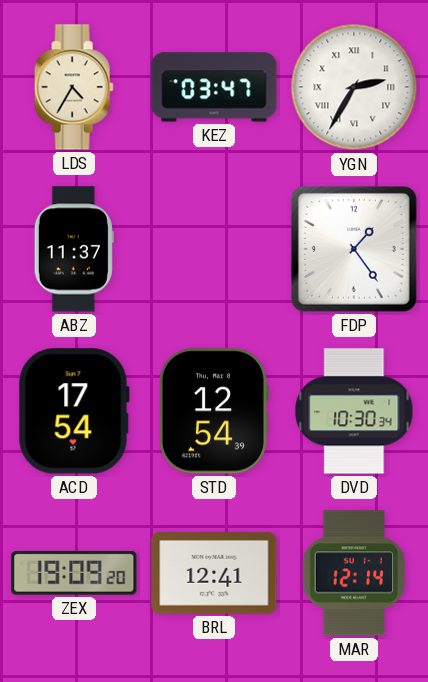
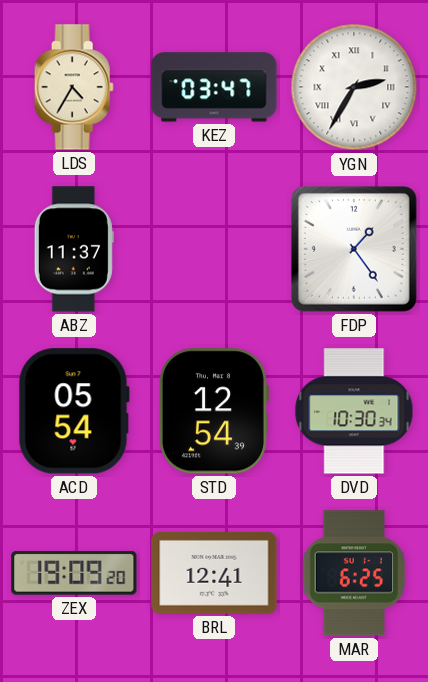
ACD: 17:54 -> 05:54 (74, 411)
MAR: 12:14 -> 6:25 (354, 573)
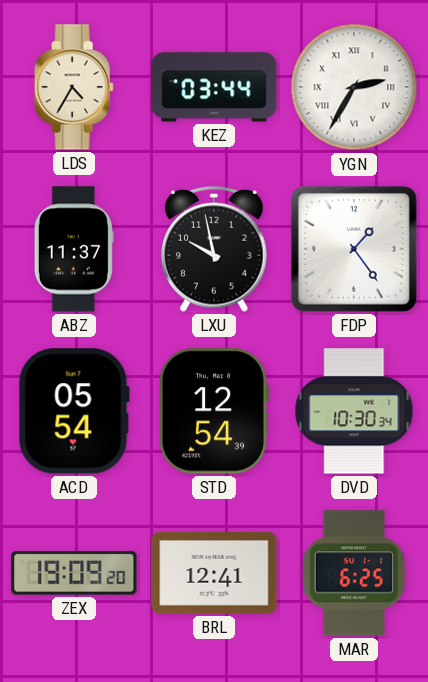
KEZ: 03:47 -> 03:44 (214, 87)
LXU: none -> 9:58 (215, 249)
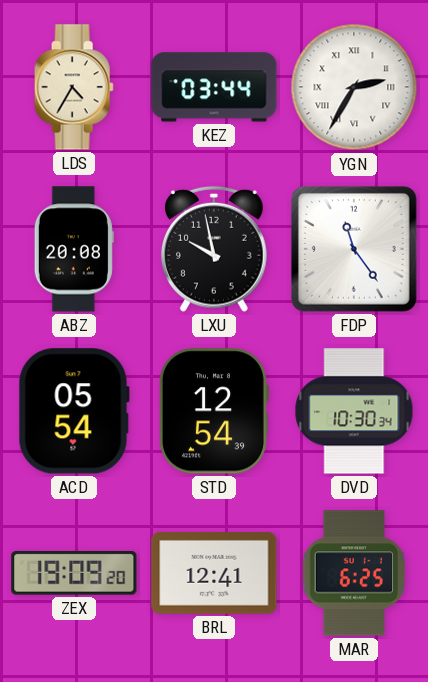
ABZ: 11:37 -> 20:08 (74, 249)
FDP: 1:24 -> 11:24 (354, 249)
